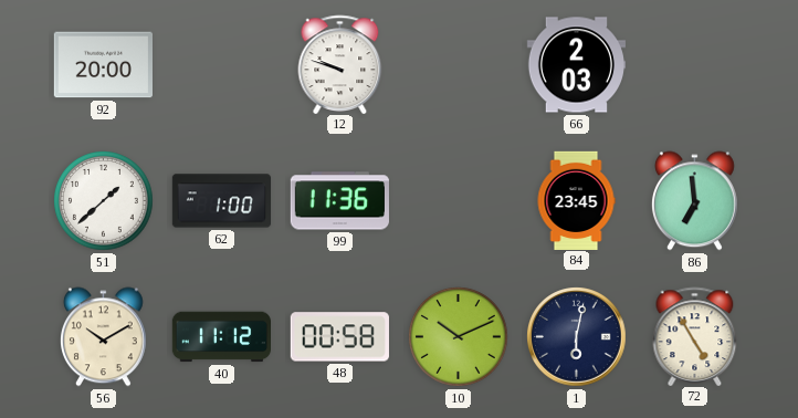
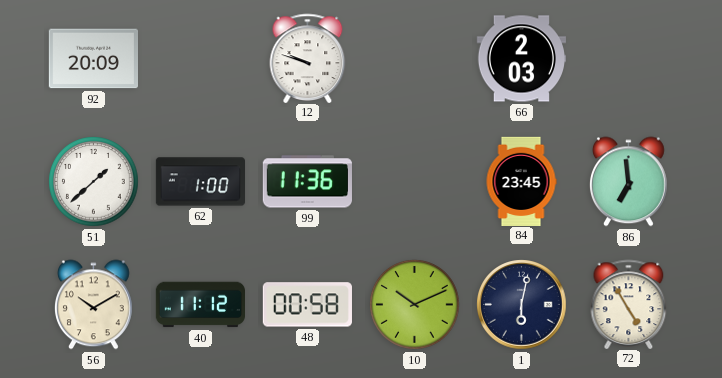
92: 20:00 -> 20:09 (93, 59)
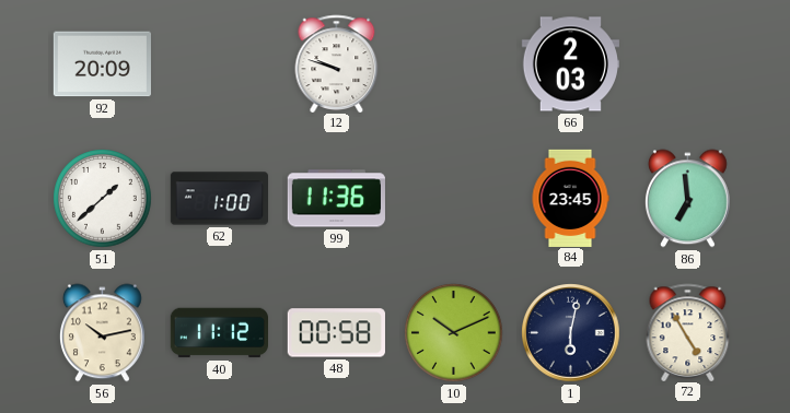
56: 10:10 -> 10:13 (102, 333)
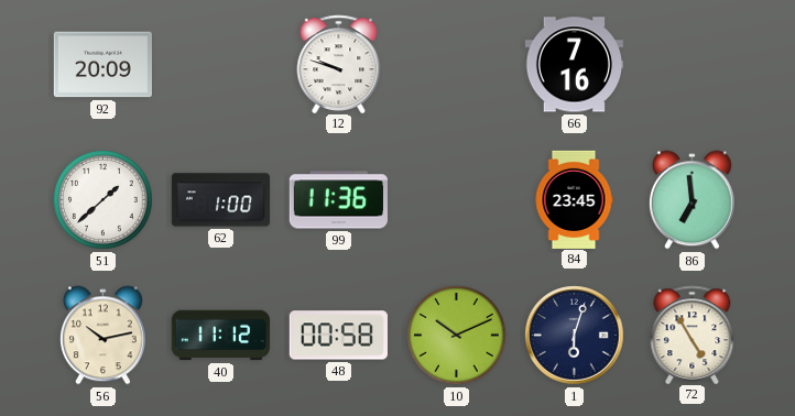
66: 2:03 -> 7:16 (574, 65)
1: 6:02 -> 6:03 (575, 336)
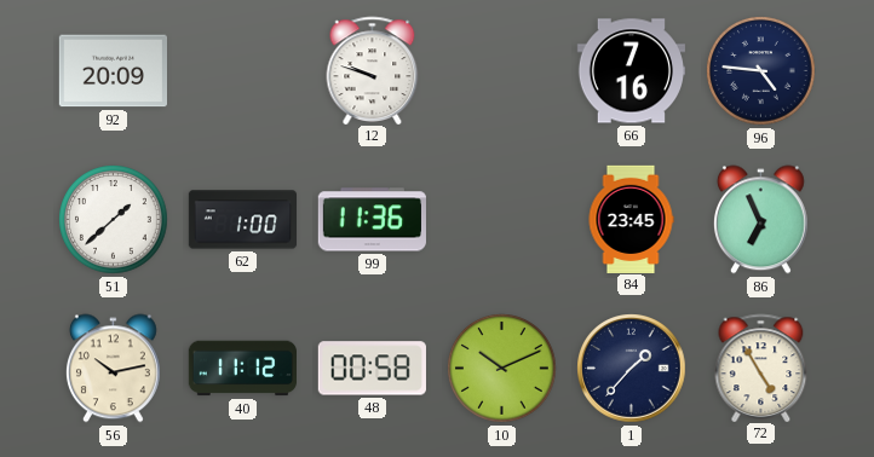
96: none -> 4:46 (761, 71)
86: 6:59 -> 6:56 (760, 220)
1: 6:03 -> 1:37 (632, 369)
